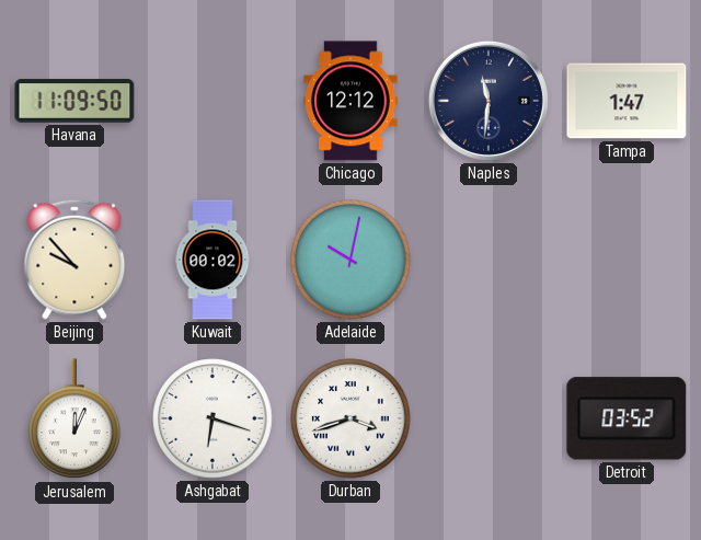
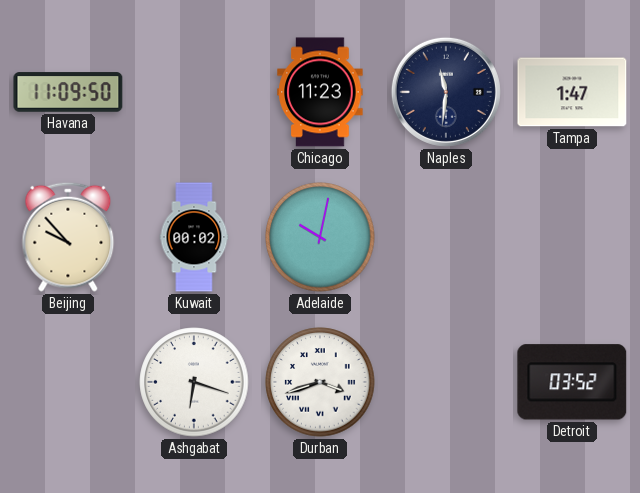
Chicago: 12:12 -> 11:23 (320, 92)
Jerusalem: 12:04 -> none (74, 420)
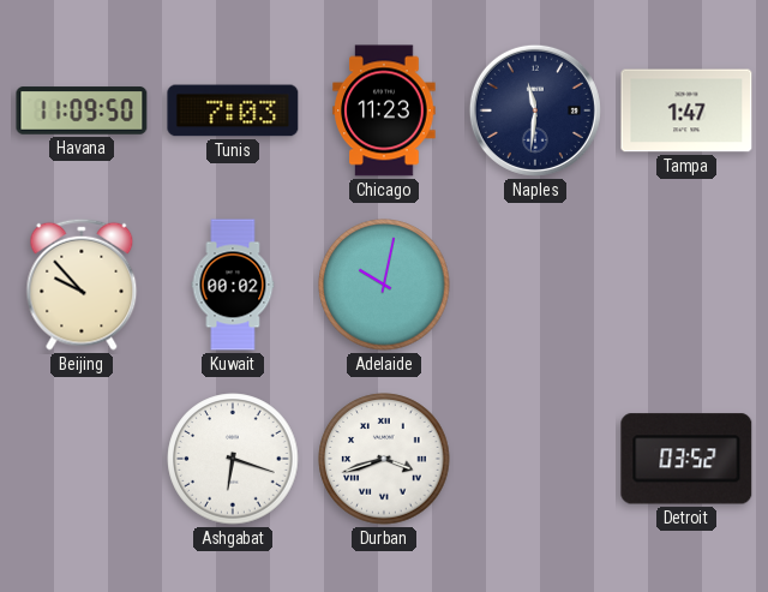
Tunis: none -> 7:03 (233, 110)
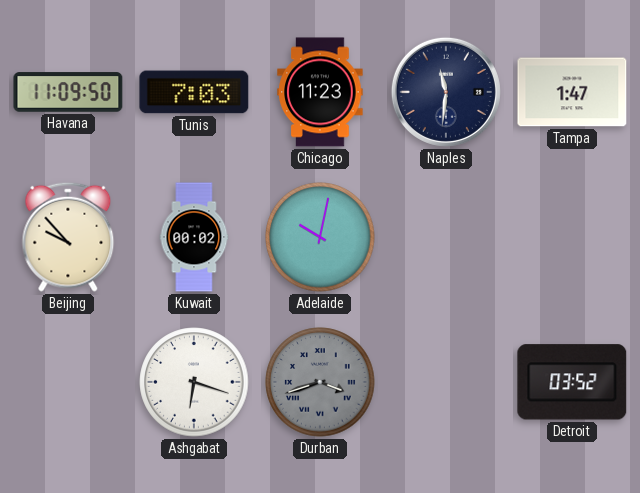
Durban dial: white -> grey (320, 382)
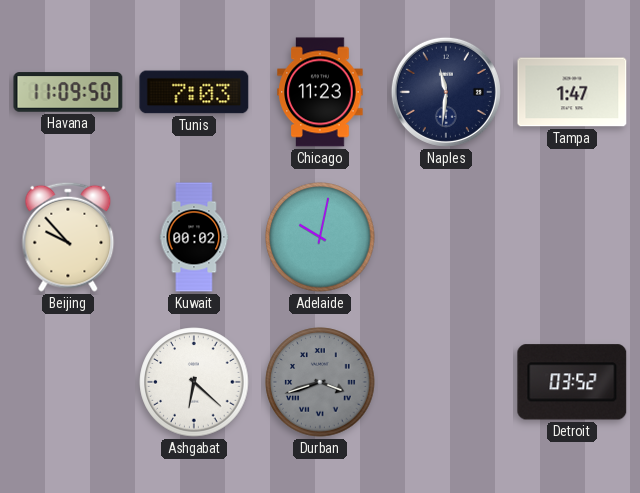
Ashgabat: 6:18 -> 6:22 (194, 382)
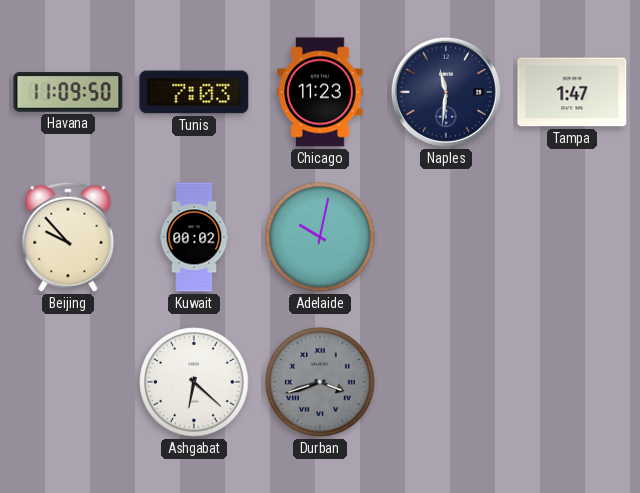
Detroit: 03:52 -> none (572, 382)
